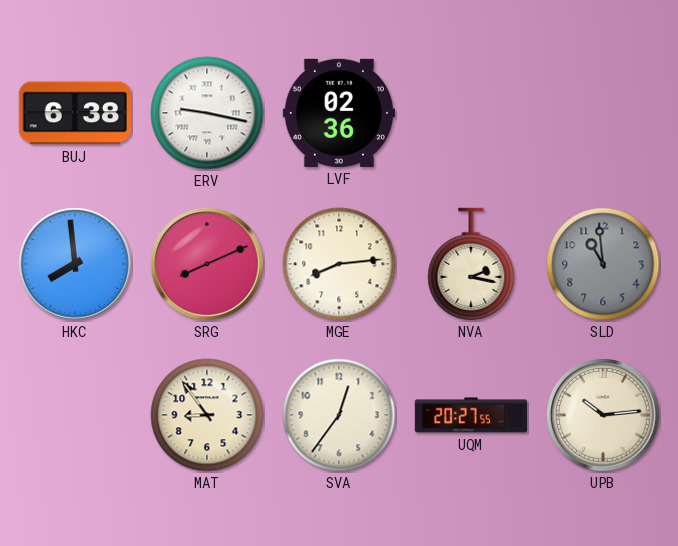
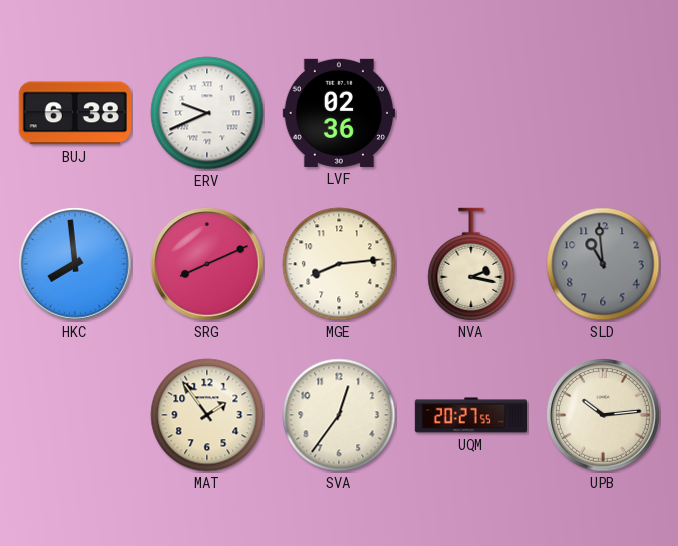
ERV: 9:17 -> 9:41 (207, 113)
MAT: 8:54 -> 1:54 (207, 415)
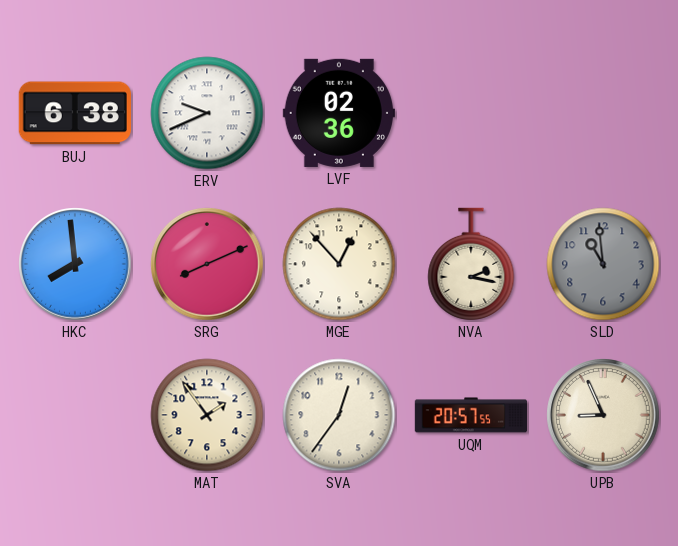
MGE: 8:14 -> 12:53 (339, 264)
UQM: 20:27 -> 20:57 (470, 415)
UPB: 10:14 -> 8:56 (603, 415)
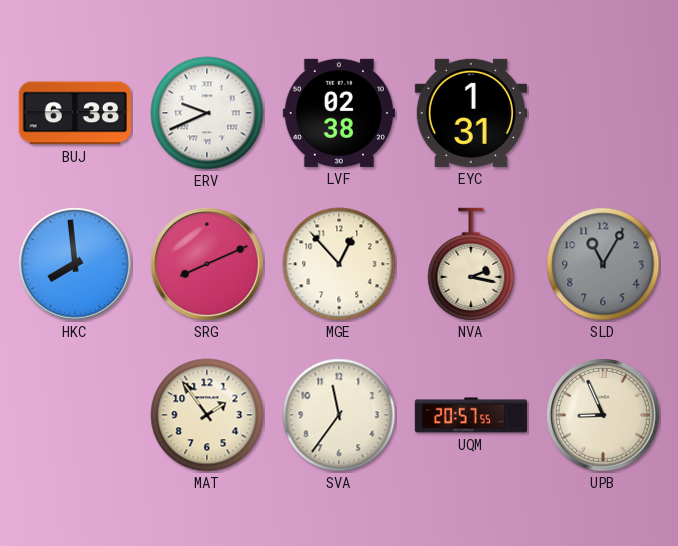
LVF: 02:36 -> 02:38 (339, 113)
EYC: none -> 1:31 (471, 113)
SLD: 10:59 -> 11:05 (603, 264)
SVA: 12:36 -> 11:36 (339, 415)
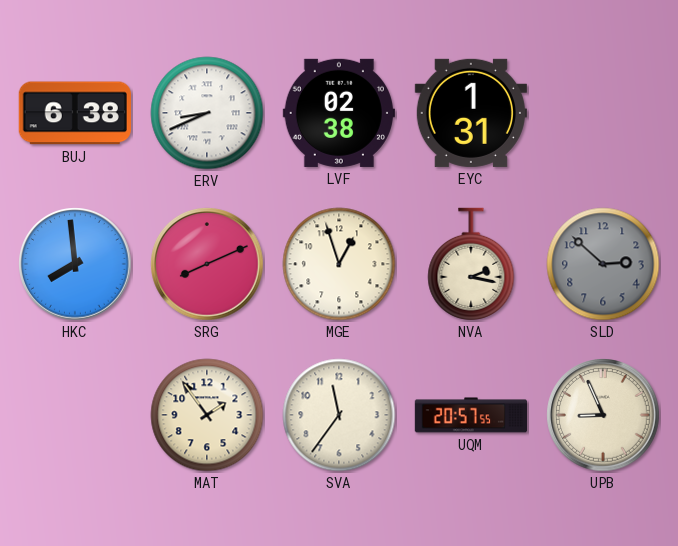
ERV: 9:41 -> 8:41 (207, 113)
MGE: 12:53 -> 12:57 (339, 264)
SLD: 11:05 -> 2:52 (603, 264)
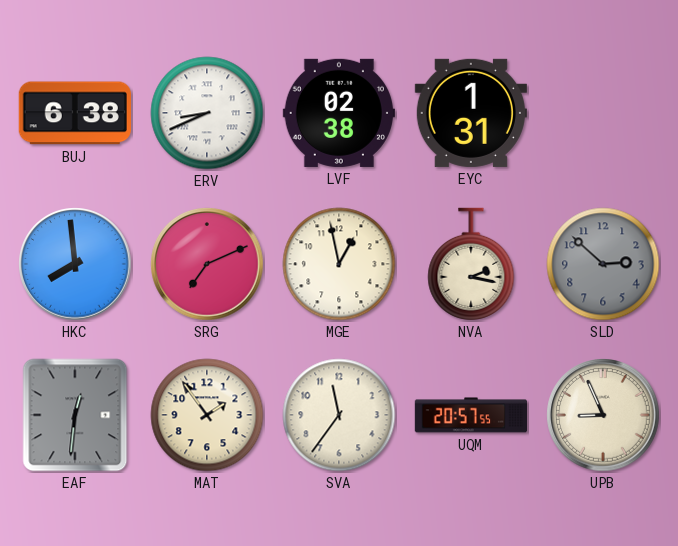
SRG: 8:11 -> 7:11 (207, 264)
MGE: 12:57 -> 12:58 (339, 264)
EAF: none -> 12:31 (75, 415)
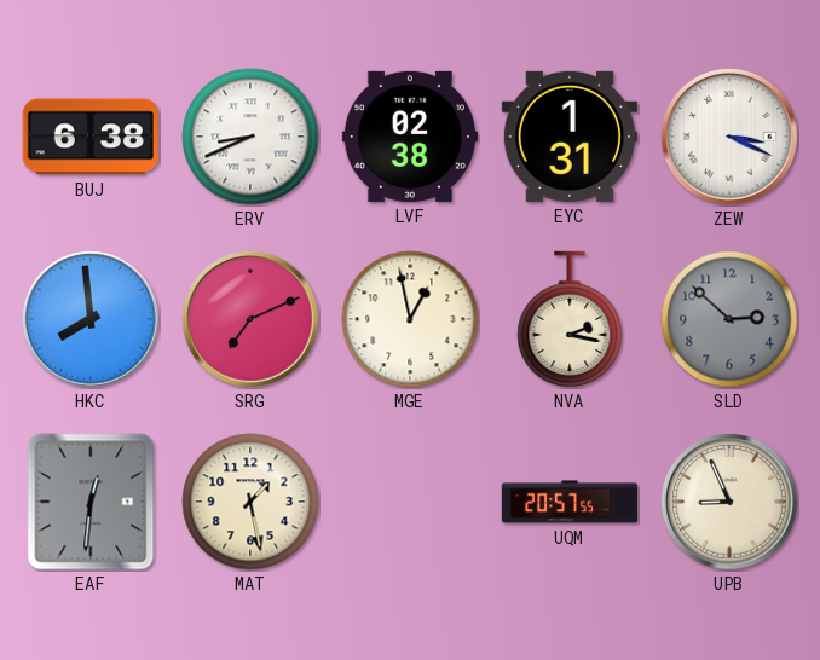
ZEW: none -> 3:19 (729, 137)
MAT: 1:54 -> 1:28 (250, 502)
SVA: 11:36 -> none (339, 415)
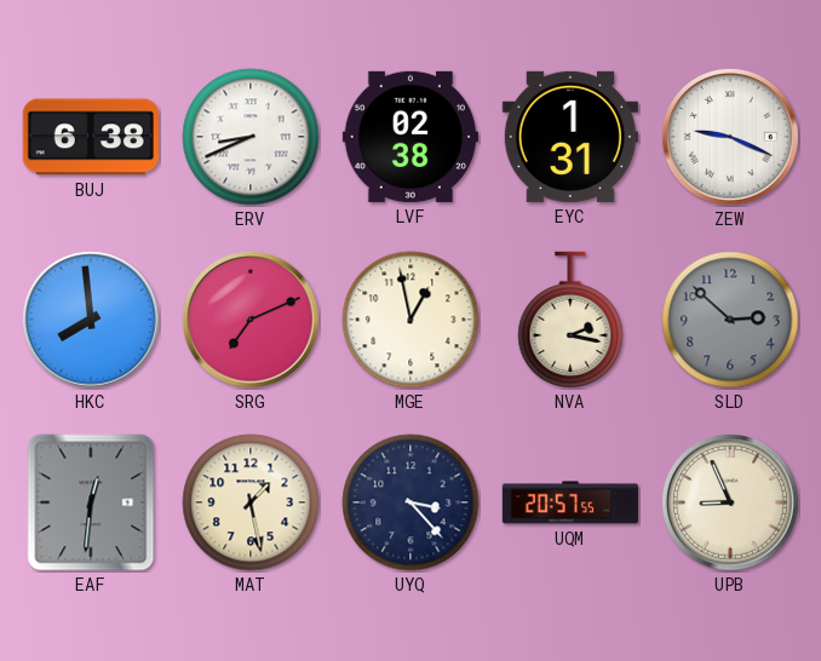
ZEW: 3:19 -> 9:19 (730, 137)
UYQ: none -> 3:23 (410, 502)
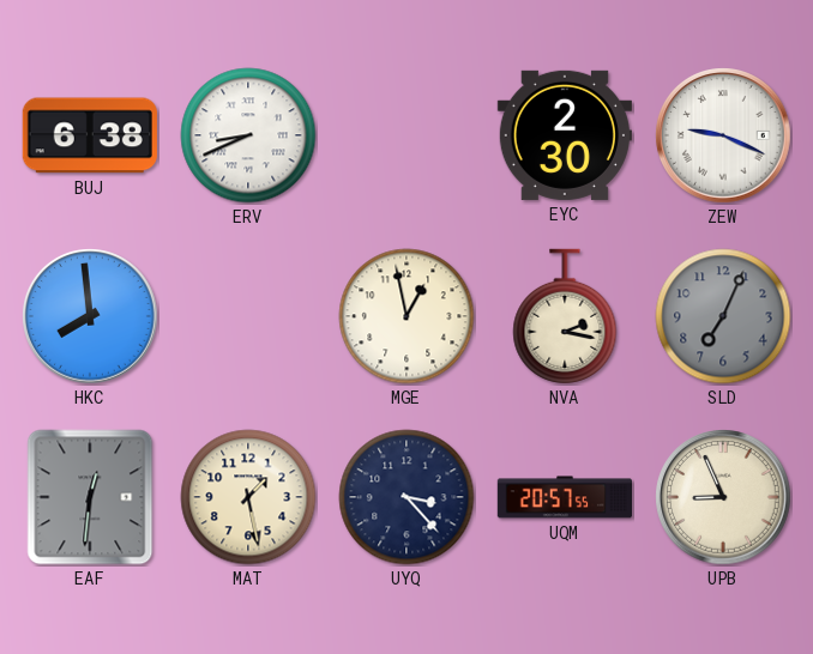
LVF: 02:38 -> none (410, 137)
EYC: 1:31 -> 2:30 (565, 135)
SRG: 7:11 -> none (251, 320)
SLD: 2:52 -> 7:04 (723, 316)
